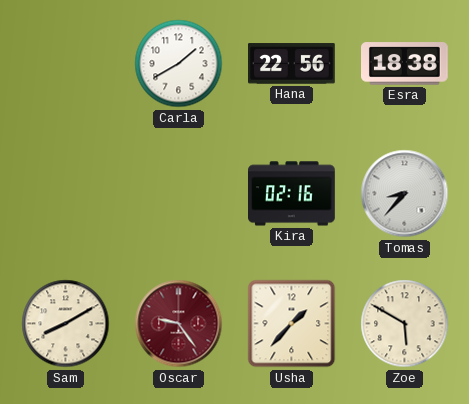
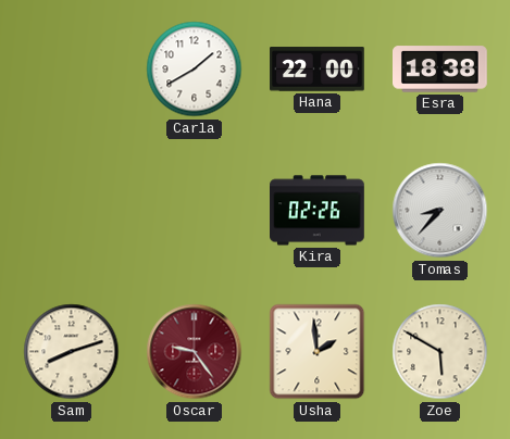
Hana: 22:56 -> 22:00 (318, 70)
Kira: 02:16 -> 02:26 (318, 211)
Sam: 8:10 -> 8:12 (72, 352)
Usha: 1:37 -> 1:59 (318, 352)
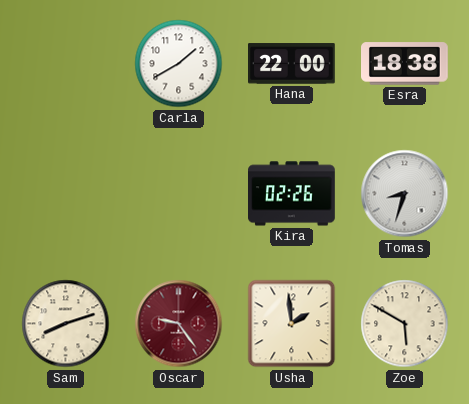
Tomas: 8:37 -> 8:33 (405, 194)
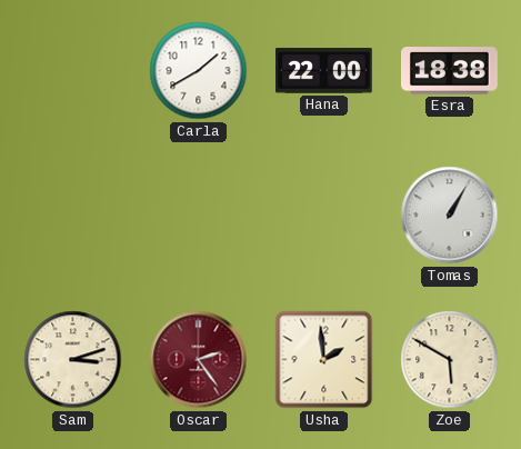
Kira: 02:26 -> none (292, 194)
Tomas: 8:33 -> 1:05 (450, 216)
Sam: 8:12 -> 3:12 (73, 360)
Oscar: 9:24 -> 2:24 (199, 360)
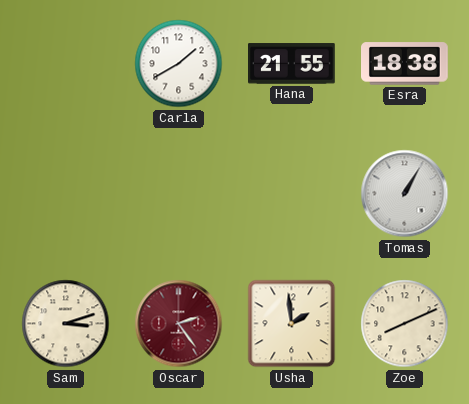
Hana: 22:00 -> 21:55 (292, 64)
Zoe: 5:50 -> 8:11 (405, 324)
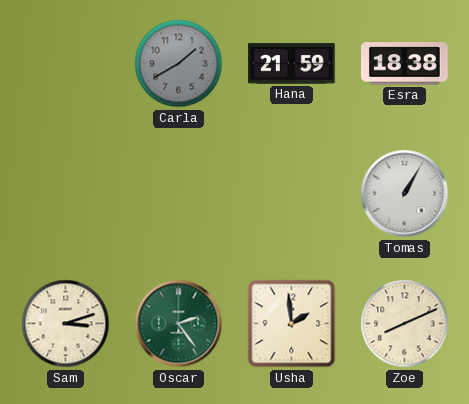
Carla dial: white -> grey (179, 64)
Hana: 21:55 -> 21:59 (292, 64)
Oscar dial: burgundy -> green (179, 324)
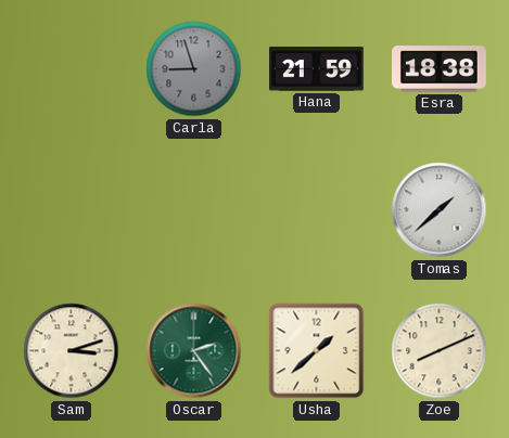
Carla: 1:40 -> 8:57 (194, 69)
Tomas: 1:05 -> 1:38 (440, 210)
Usha: 1:59 -> 1:38 (317, 351)
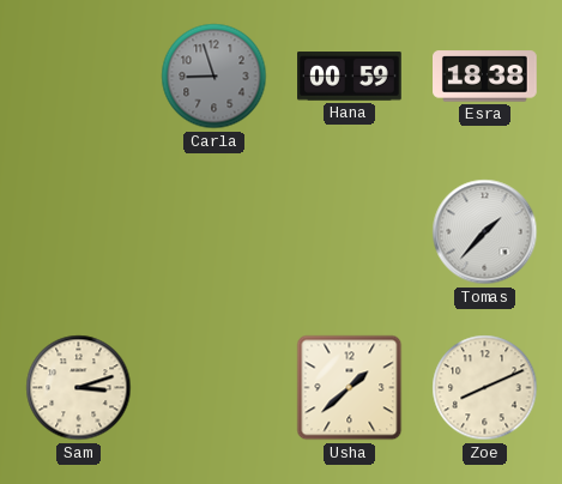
Hana: 21:59 -> 00:59 (350, 77)
Tomas: 1:38 -> 1:37 (485, 232)
Oscar: 2:24 -> none (194, 351)
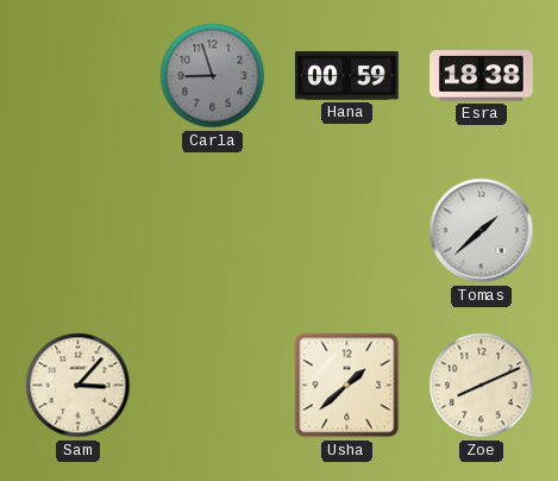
Tomas: 1:37 -> 1:38 (482, 231)
Sam: 3:12 -> 3:07 (79, 386)
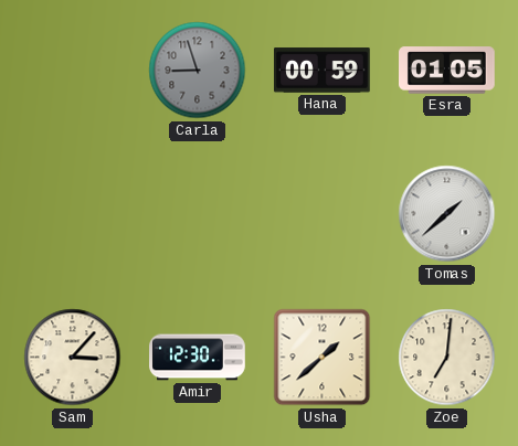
Esra: 18:38 -> 01:05 (447, 71)
Amir: none -> 12:30 (198, 358)
Zoe: 8:11 -> 7:01 (447, 358)
